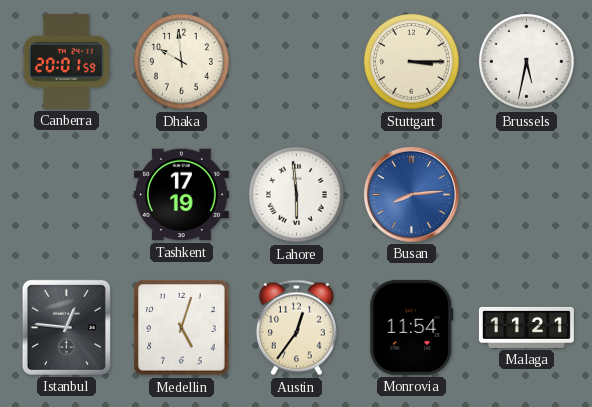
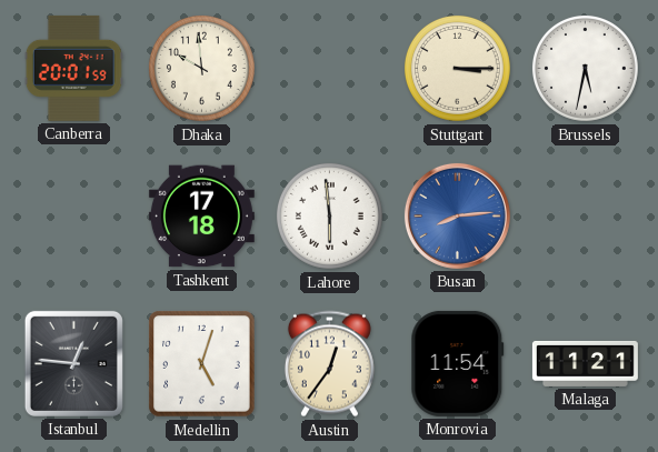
Tashkent: 17:19 -> 17:18 (201, 217)
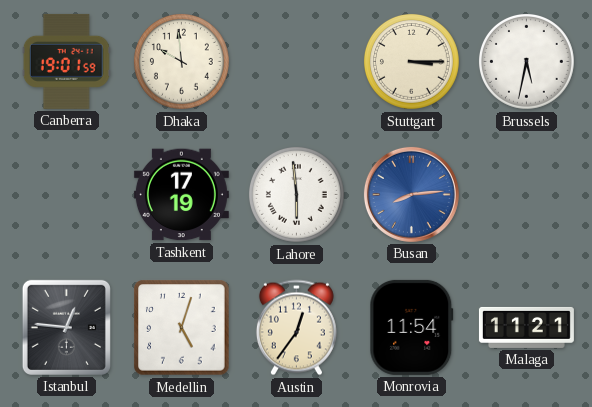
Canberra: 20:01 -> 19:01 (66, 61)
Tashkent: 17:18 -> 17:19 (181, 195)
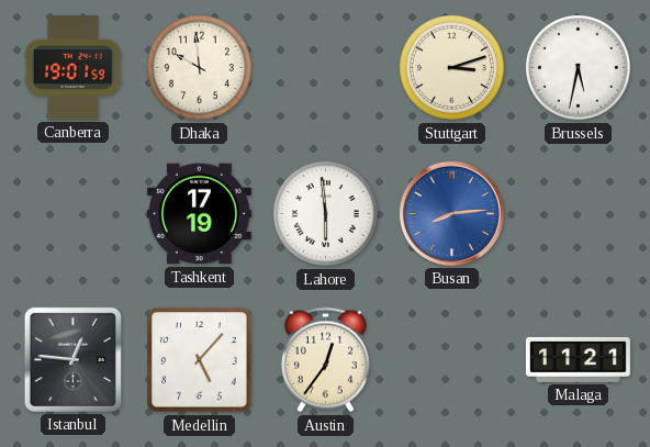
Stuttgart: 3:15 -> 3:12 (451, 67)
Medellin: 5:03 -> 5:07 (200, 360)
Monrovia: 11:54 -> none (412, 327)
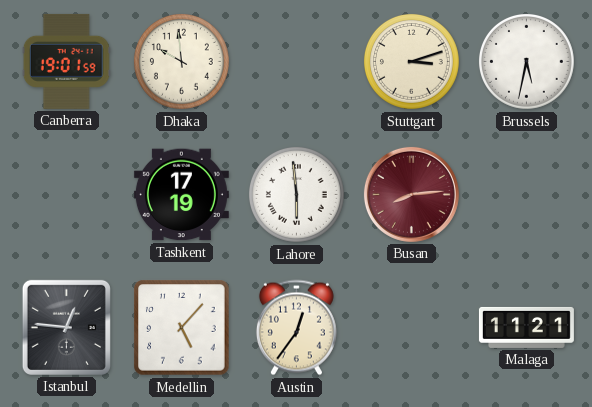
Busan dial: blue -> burgundy (411, 194)
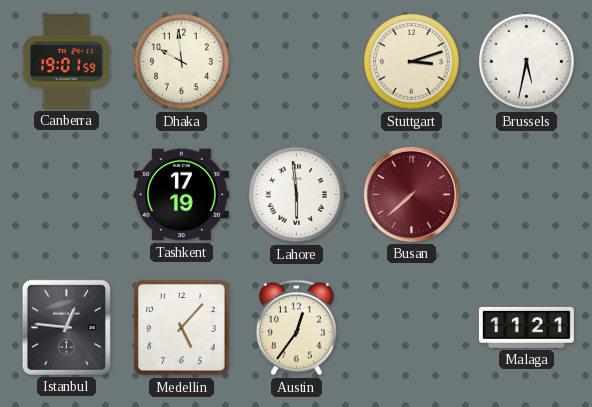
Busan: 8:14 -> 7:38 (411, 194)
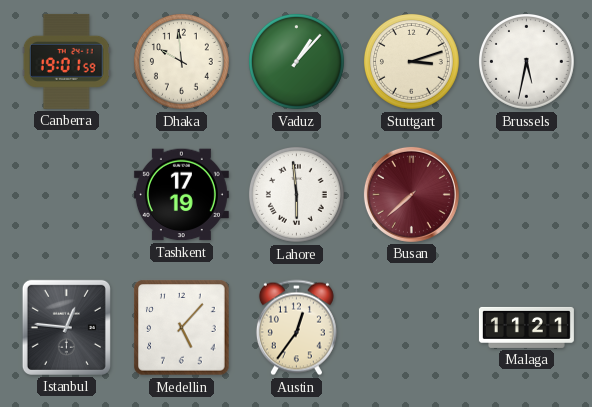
Vaduz: none -> 1:07 (296, 61)
